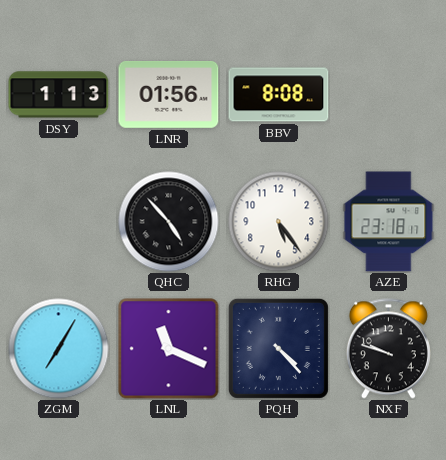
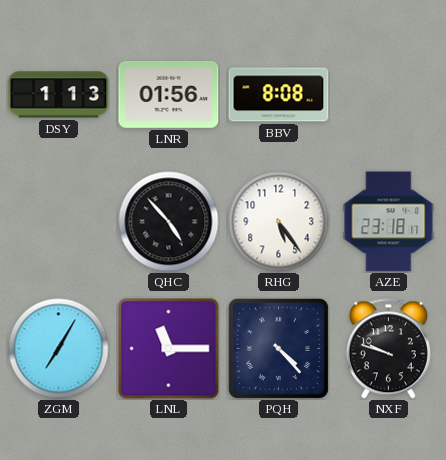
LNL: 11:19 -> 11:15 (169, 349)
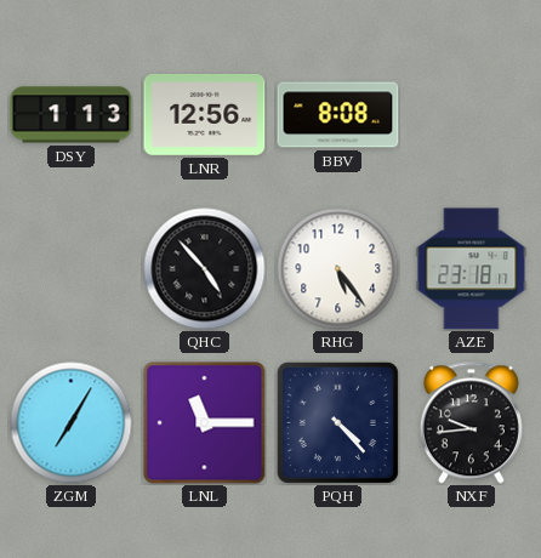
LNR: 01:56 -> 12:56 (205, 115)
NXF: 9:48 -> 9:44 (471, 423)
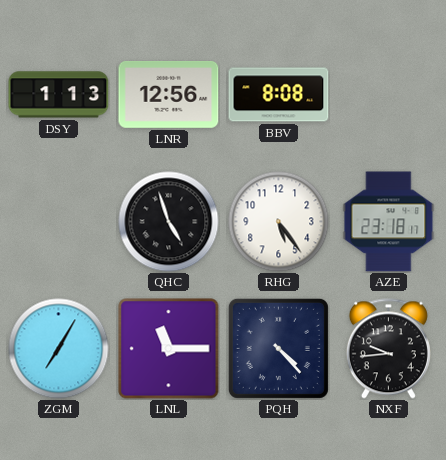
QHC: 4:53 -> 4:57 (169, 222)
